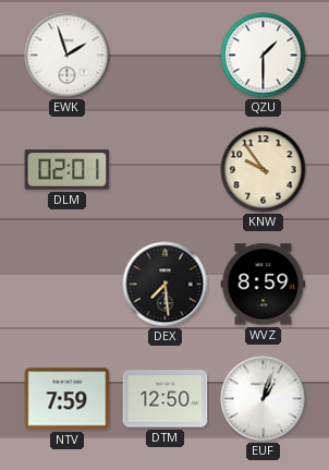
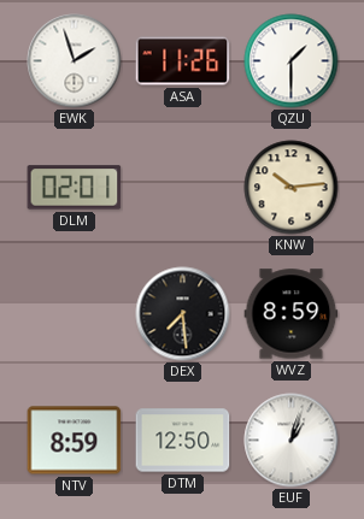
ASA: none -> 11:26 (183, 61)
KNW: 9:54 -> 10:14 (292, 188)
NTV: 7:59 -> 8:59 (75, 441)
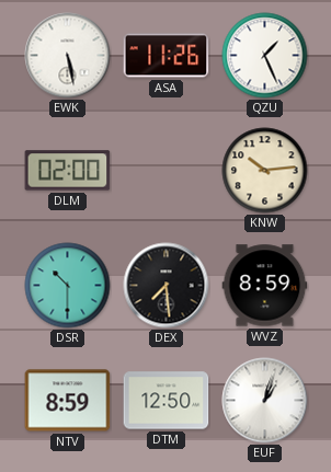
EWK: 1:57 -> 5:28 (68, 56)
QZU: 1:30 -> 1:26 (265, 56)
DLM: 02:01 -> 02:00 (68, 171)
DSR: none -> 10:30 (68, 286)
